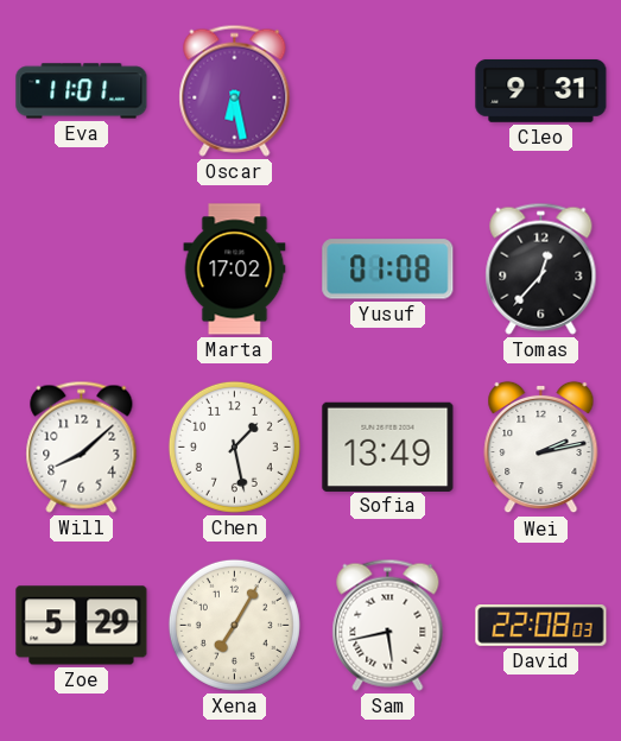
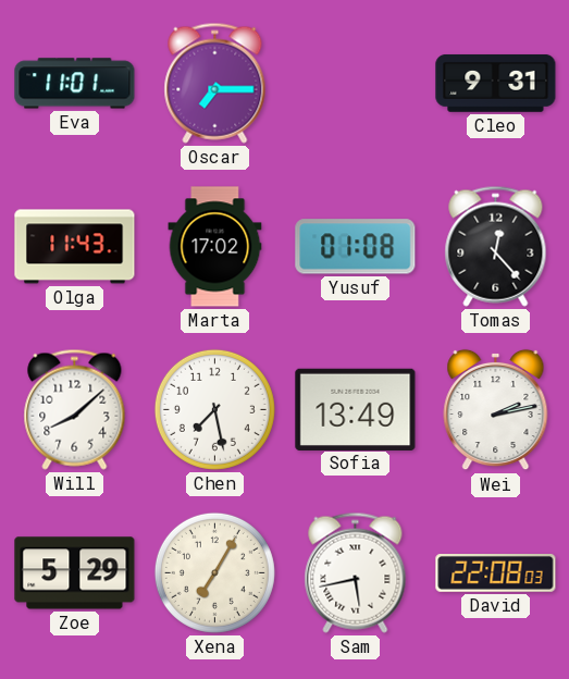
Oscar: 6:28 -> 7:15 (215, 83)
Olga: none -> 11:43 (75, 247)
Tomas: 12:37 -> 12:23 (496, 246)
Chen: 1:28 -> 7:28 (214, 409)
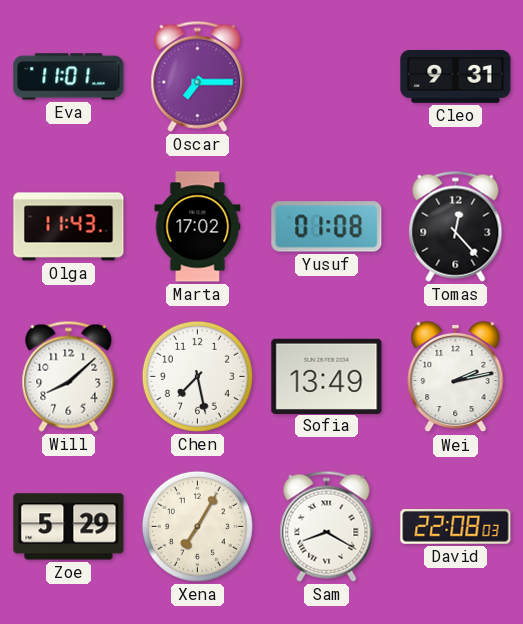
Sam: 5:43 -> 8:20 (327, 526)
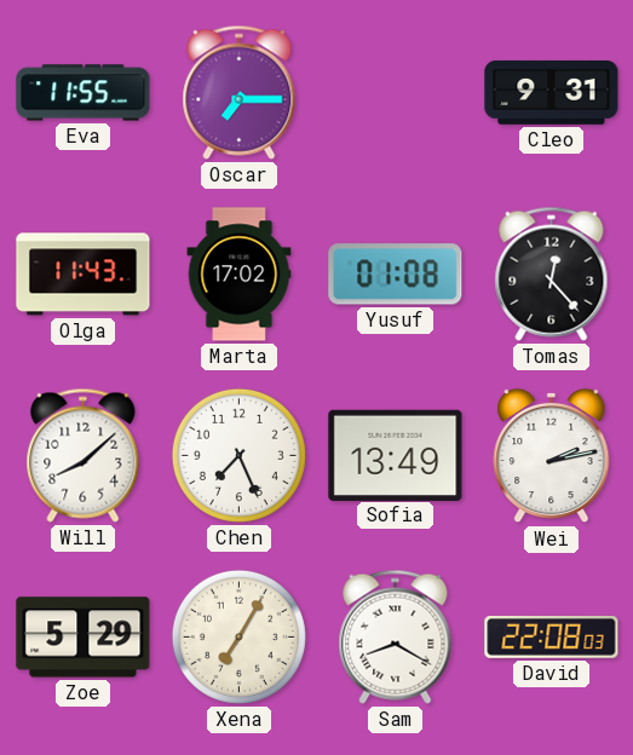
Eva: 11:01 -> 11:55 (84, 93)
Chen: 7:28 -> 7:26 (238, 455)
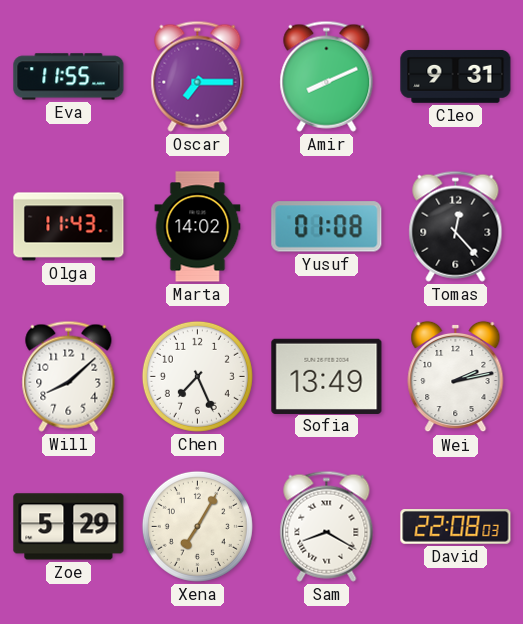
Amir: none -> 8:11 (327, 76)
Marta: 17:02 -> 14:02 (198, 227)
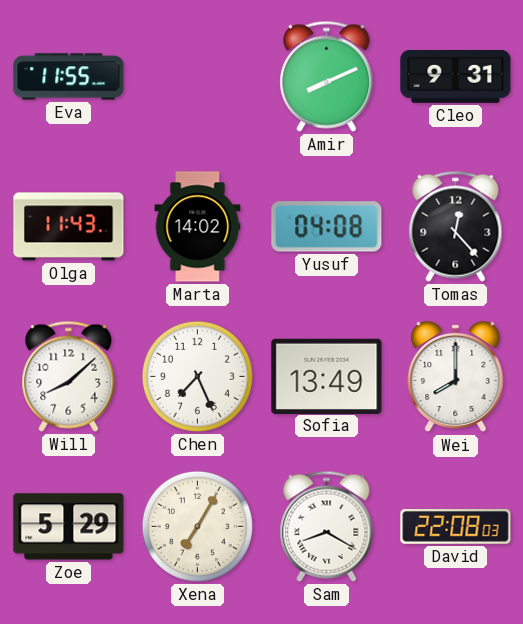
Oscar: 7:15 -> none (198, 76)
Yusuf: 01:08 -> 04:08 (327, 227)
Wei: 2:13 -> 8:00 (456, 377)
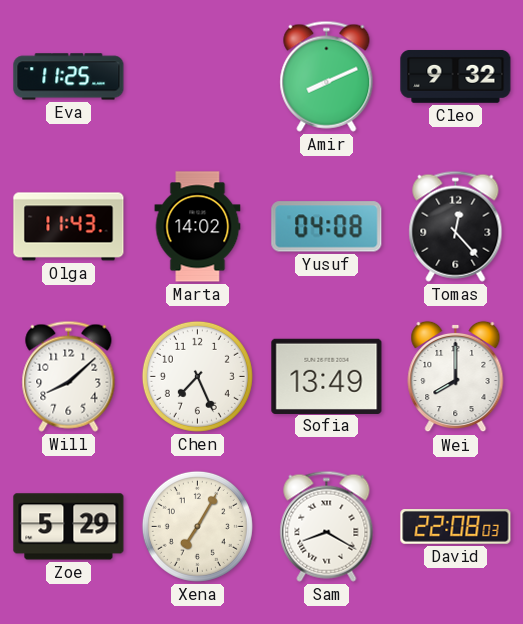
Eva: 11:55 -> 11:25 (69, 77)
Cleo: 9:31 -> 9:32 (456, 76)
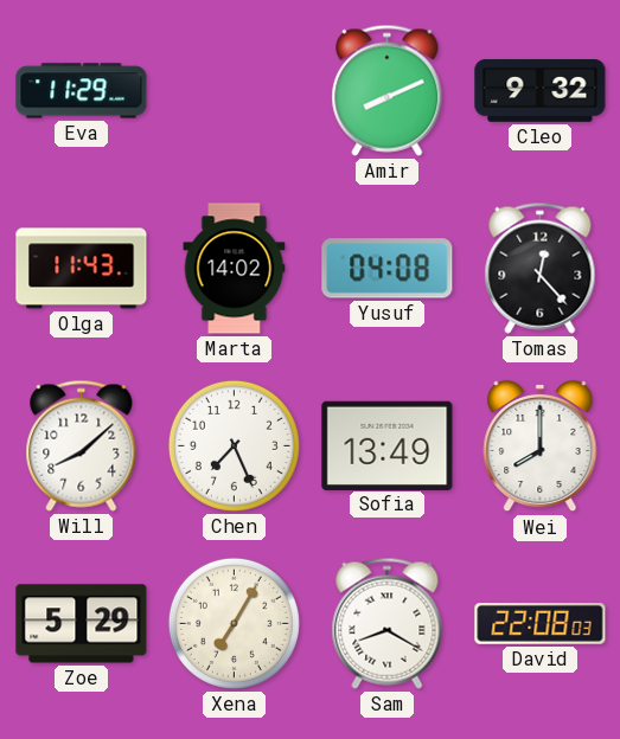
Eva: 11:25 -> 11:29 (82, 91)
